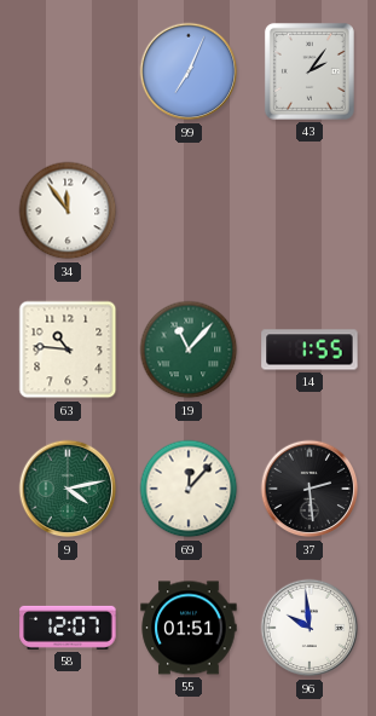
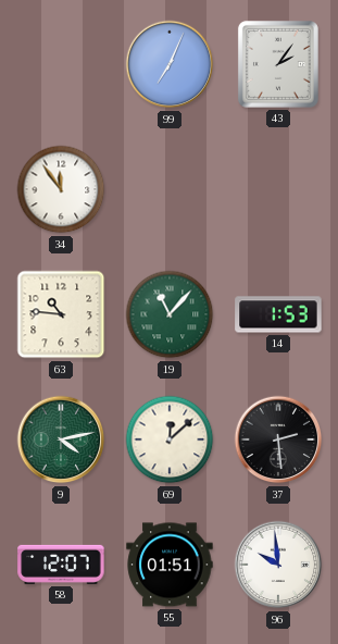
14: 1:55 -> 1:53 (278, 314)
69: 12:07 -> 12:08 (170, 439)
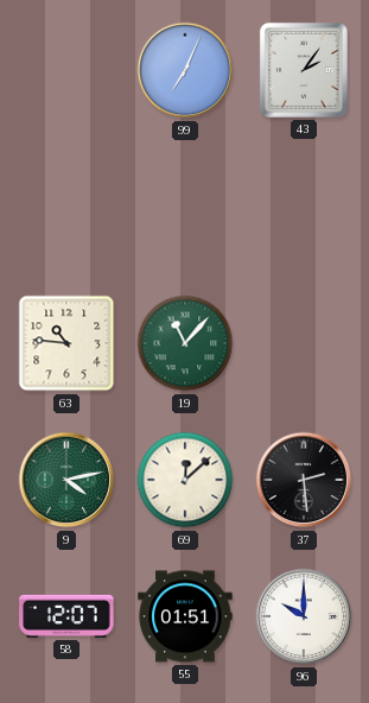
34: 11:54 -> none (61, 189)
14: 1:53 -> none (278, 314)
96: 9:59 -> 10:00 (304, 616)
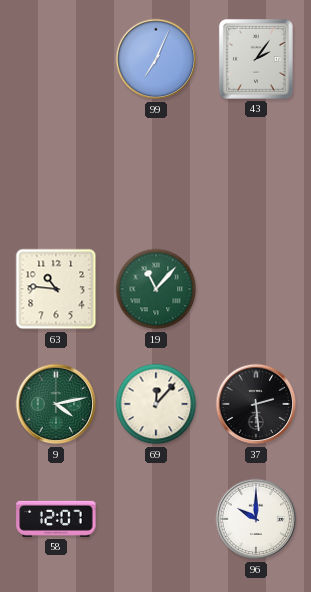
69: 12:08 -> 12:07 (156, 404)
55: 01:51 -> none (185, 616)
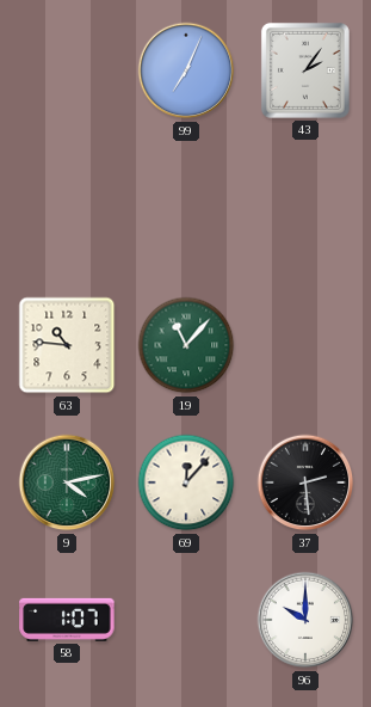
58: 12:07 -> 1:07 (67, 620)
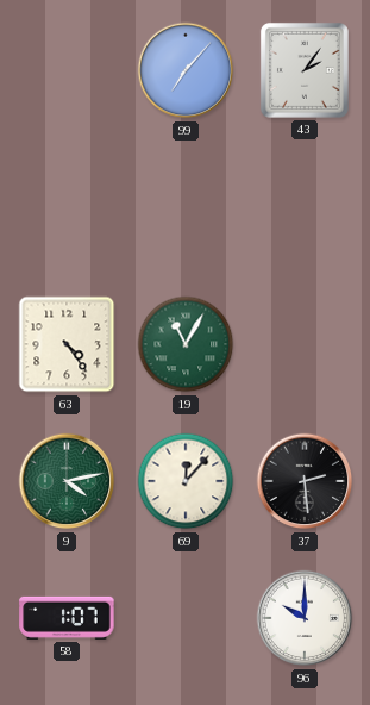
99: 7:04 -> 7:07 (186, 70)
63: 10:46 -> 4:24 (67, 344)
19: 11:07 -> 11:05 (186, 344)
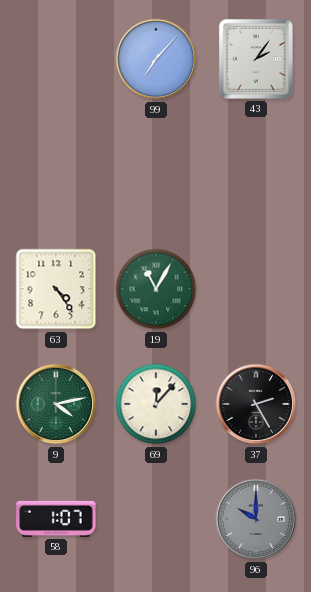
37: 2:29 -> 2:25 (256, 404)
96 dial: white -> grey (256, 519)
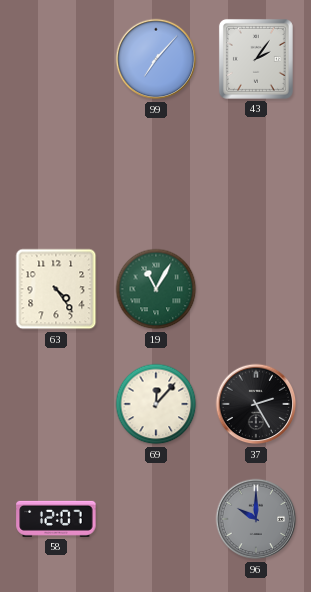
9: 4:13 -> none (56, 404)
58: 1:07 -> 12:07 (56, 519)
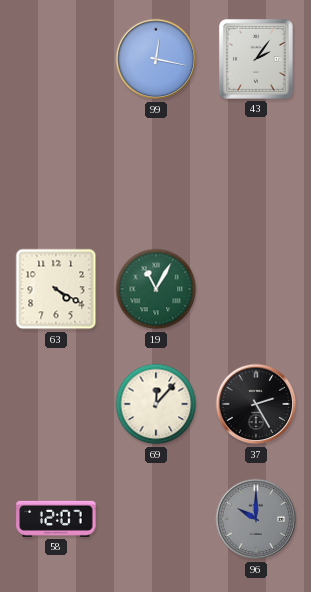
99: 7:07 -> 12:17 (156, 59)
63: 4:24 -> 4:20 (56, 289)
